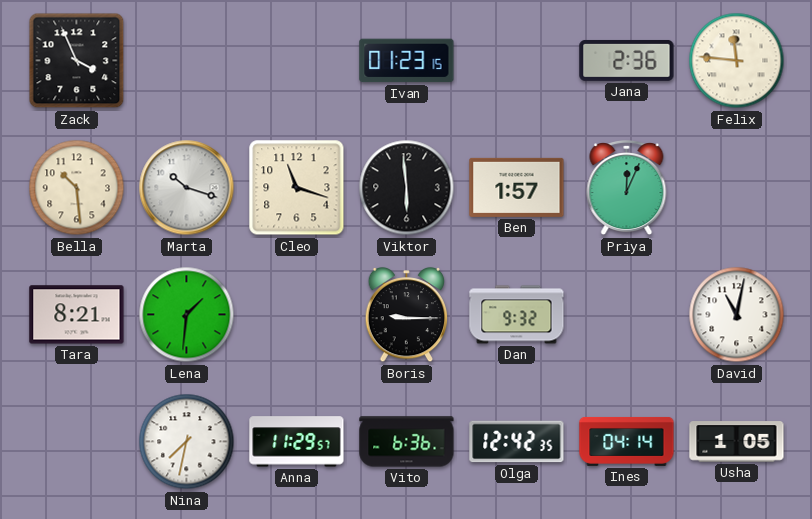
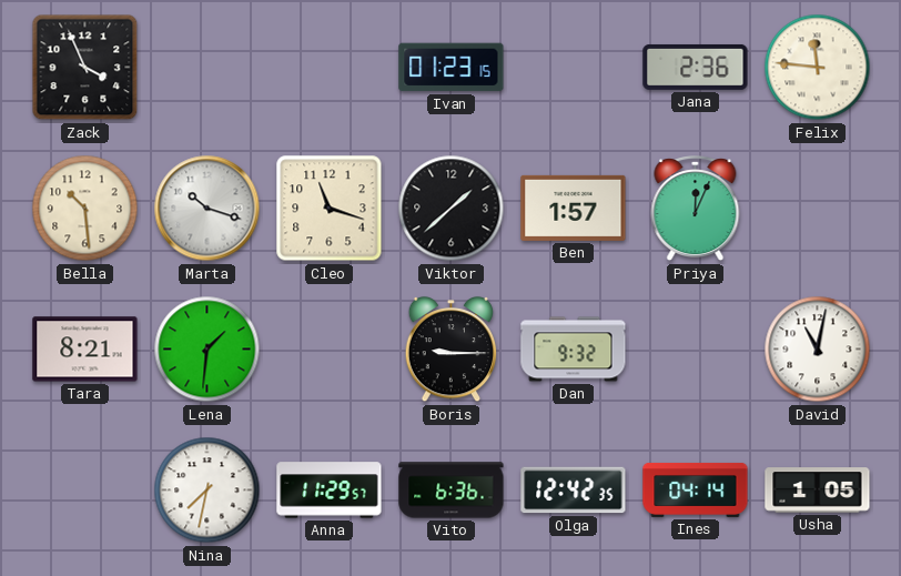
Viktor: 5:59 -> 1:38 (452, 209)
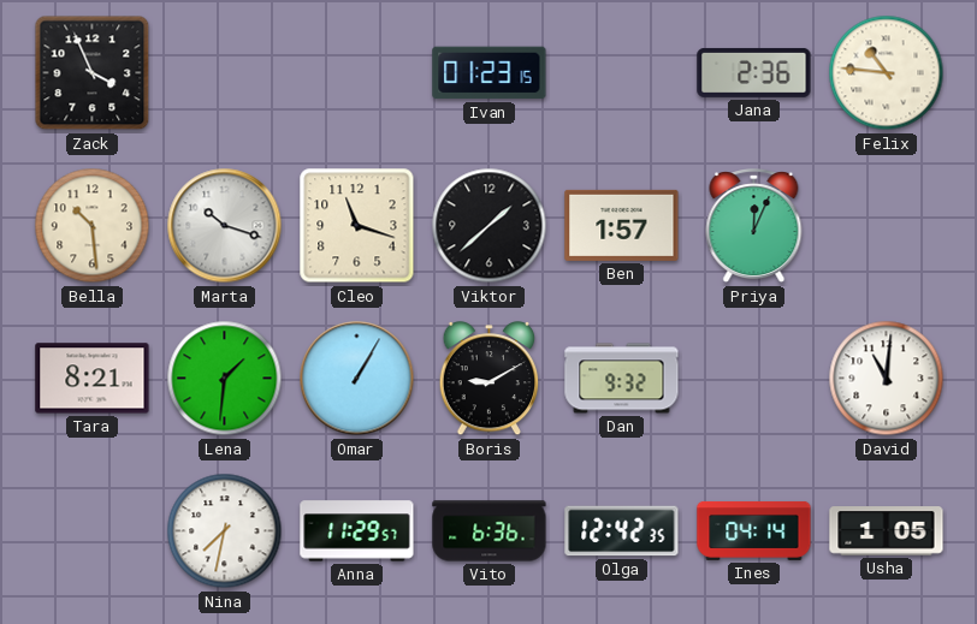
Felix: 11:46 -> 10:46 (887, 73)
Omar: none -> 1:05 (357, 379)
Boris: 9:15 -> 9:10 (490, 379)
David: 11:02 -> 11:01 (887, 379)
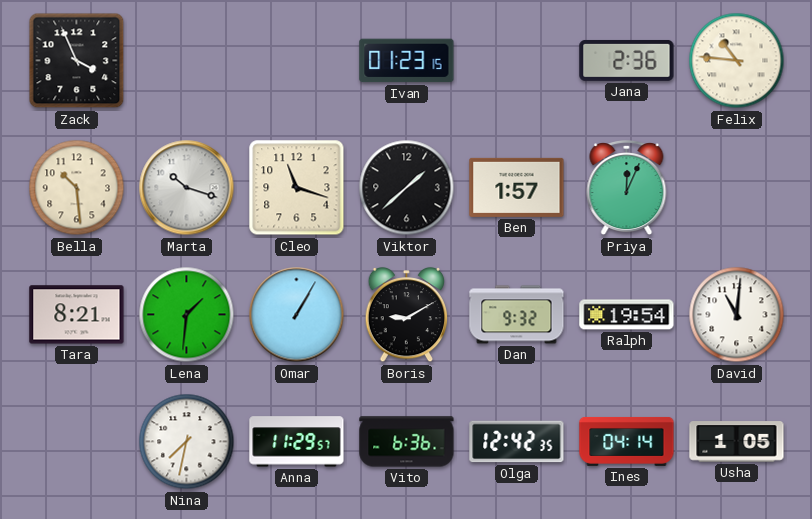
Ralph: none -> 19:54 (627, 315)
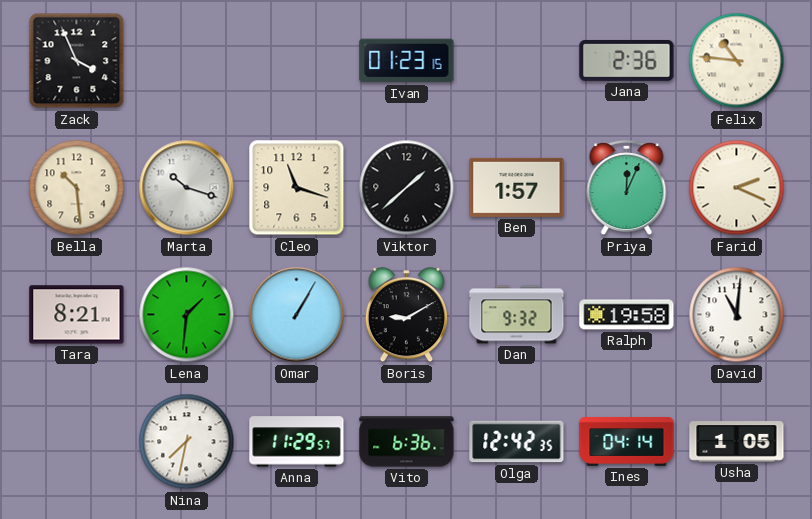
Farid: none -> 2:19 (737, 188)
Ralph: 19:54 -> 19:58 (627, 315)
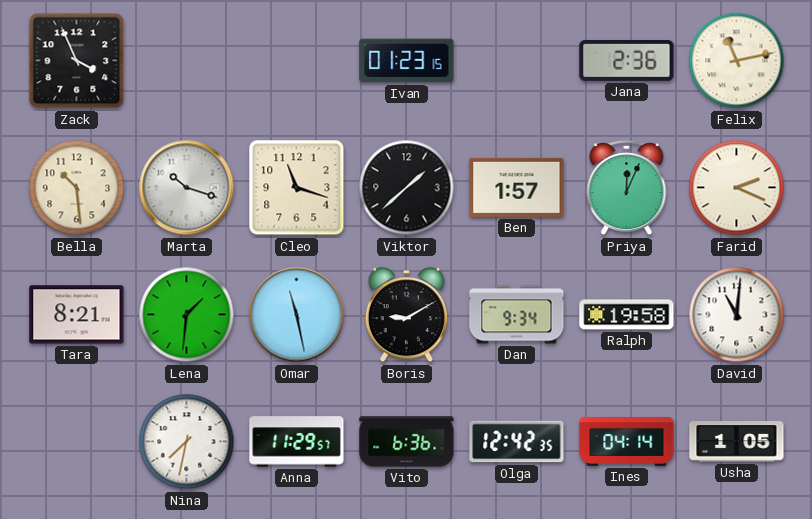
Felix: 10:46 -> 11:13 (737, 61)
Omar: 1:05 -> 11:28 (297, 315)
Dan: 9:32 -> 9:34 (517, 315)
